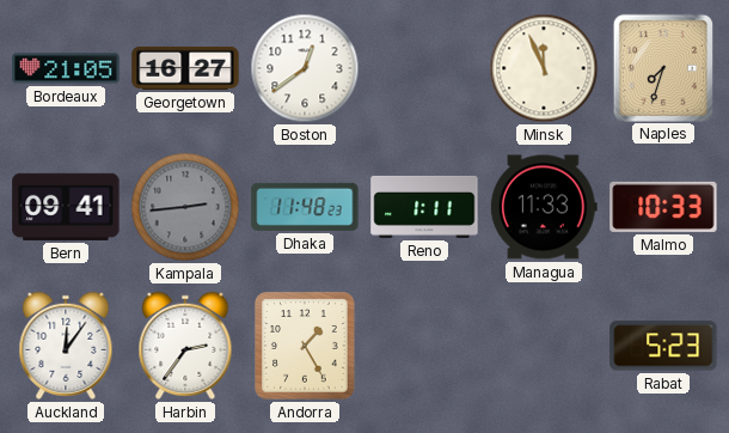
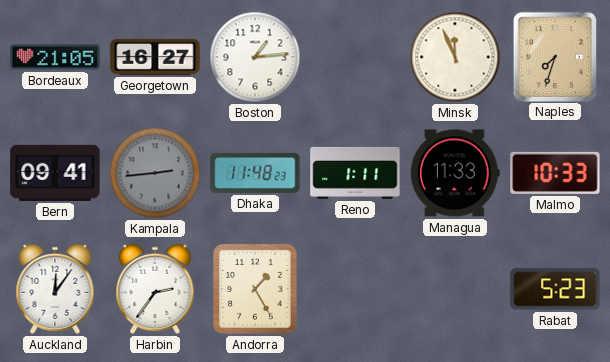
Boston: 12:39 -> 1:14 (255, 57)
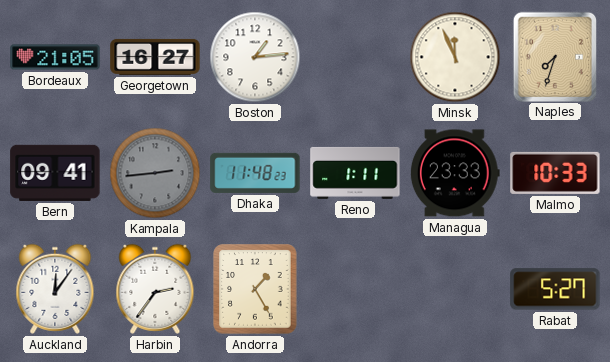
Managua: 11:33 -> 23:33 (455, 173)
Rabat: 5:23 -> 5:27 (555, 289)
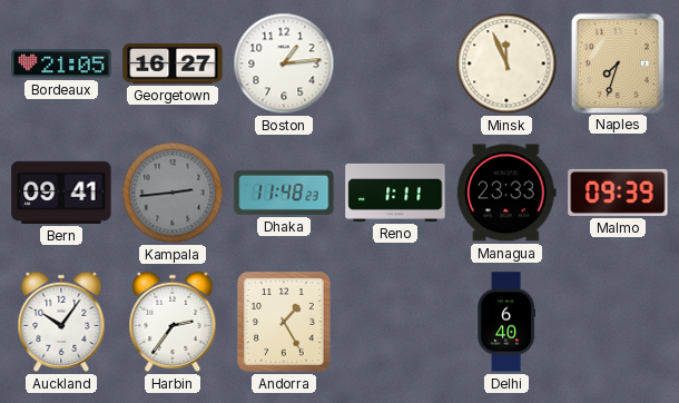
Malmo: 10:33 -> 09:39 (618, 193)
Auckland: 12:06 -> 10:06 (61, 322)
Delhi: none -> 6:40 (505, 322)
Rabat: 5:27 -> none (555, 289)
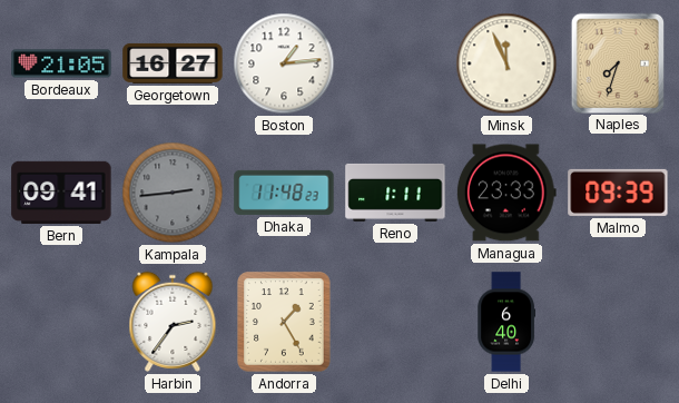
Auckland: 10:06 -> none (61, 322)
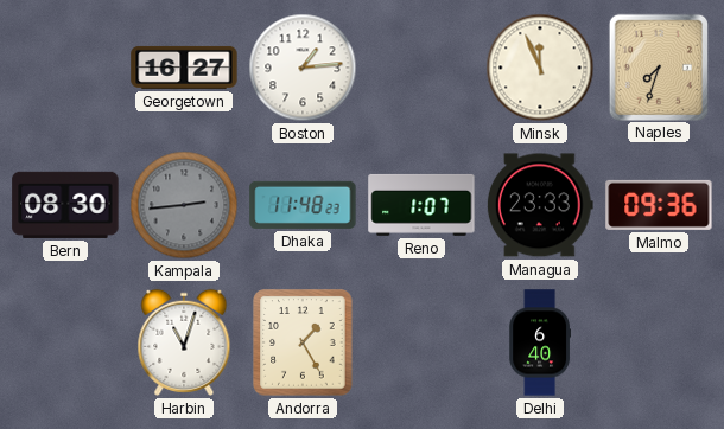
Bordeaux: 21:05 -> none (61, 63)
Bern: 09:41 -> 08:30 (65, 205)
Reno: 1:11 -> 1:07 (421, 205)
Malmo: 09:39 -> 09:36 (659, 205)
Harbin: 2:36 -> 11:03 (184, 342)
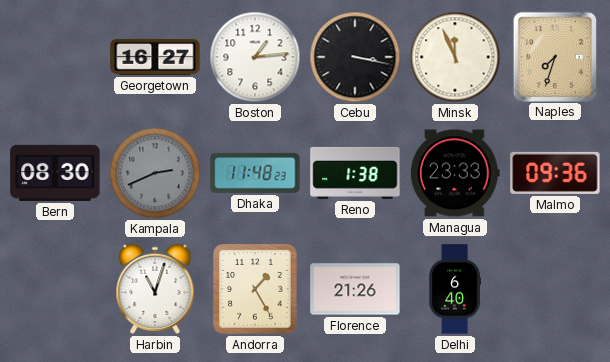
Cebu: none -> 3:17 (355, 57)
Kampala: 2:44 -> 2:41 (155, 173)
Reno: 1:07 -> 1:38 (355, 173)
Florence: none -> 21:26 (355, 289)
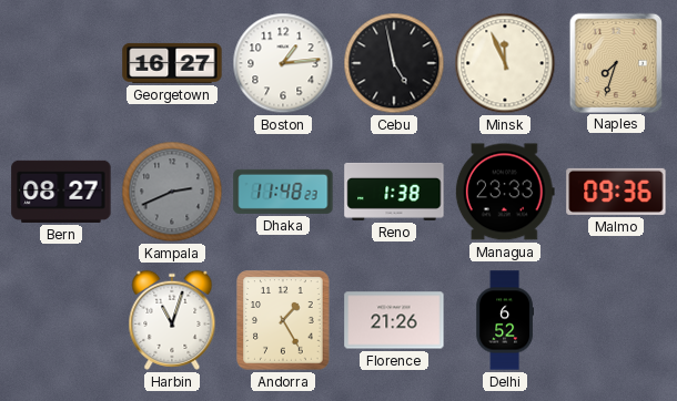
Cebu: 3:17 -> 4:58 (394, 63)
Bern: 08:30 -> 08:27 (61, 192)
Delhi: 6:40 -> 6:52 (504, 320)
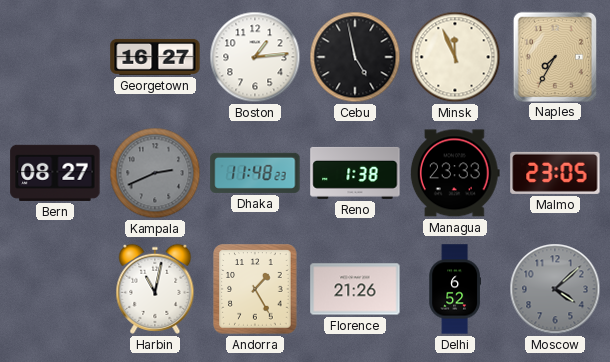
Naples: 7:33 -> 7:35 (554, 56)
Malmo: 09:36 -> 23:05 (555, 173)
Harbin: 11:03 -> 11:02 (155, 289)
Moscow: none -> 4:08 (555, 289)
